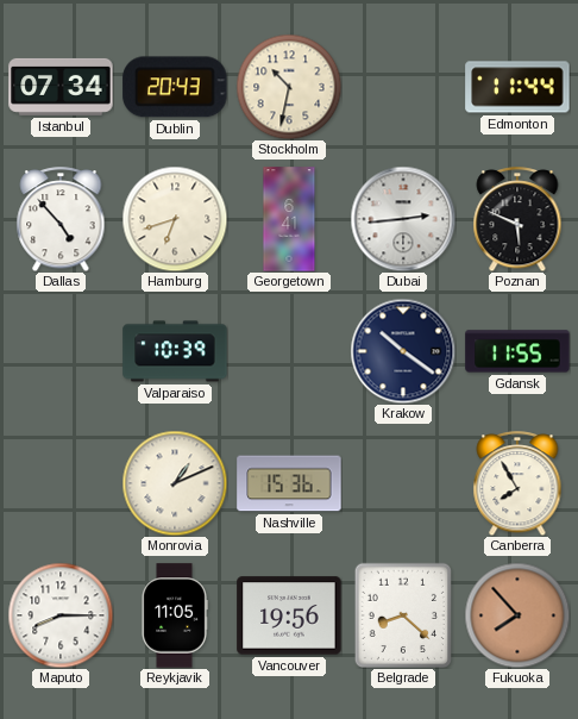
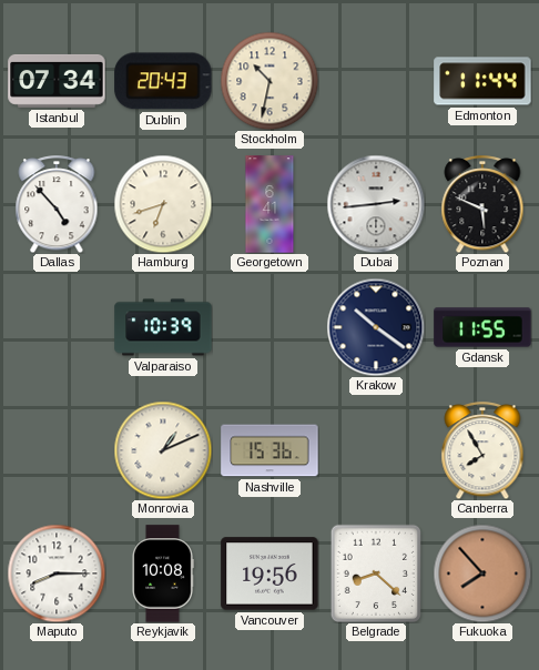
Reykjavik: 11:05 -> 10:08 (163, 573)
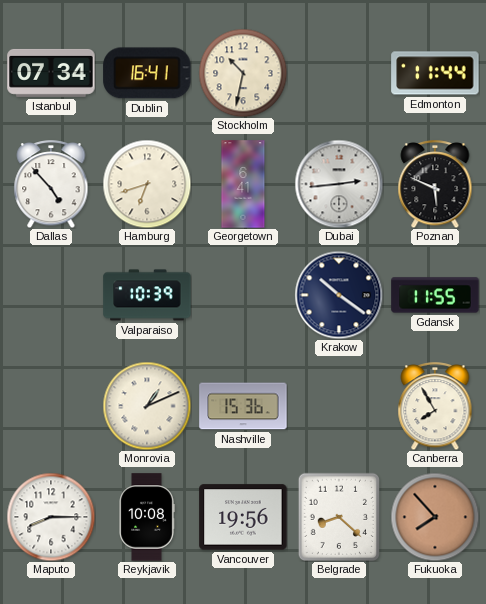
Dublin: 20:43 -> 16:41 (147, 73)
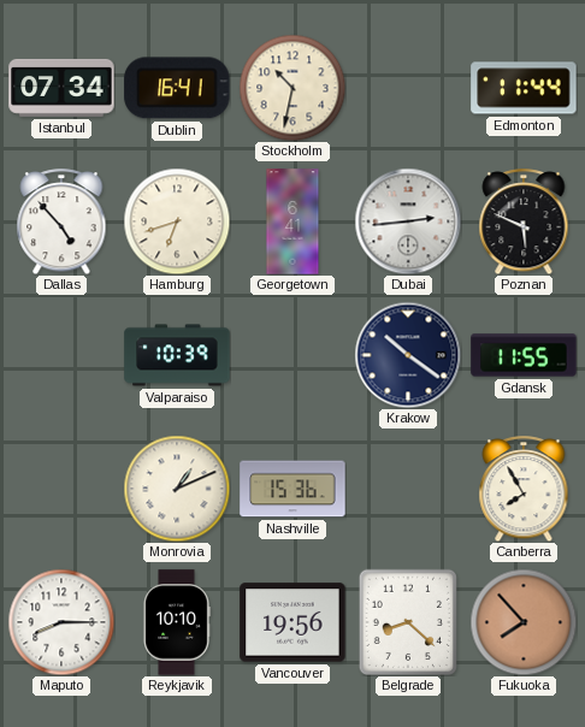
Reykjavik: 10:08 -> 10:10 (177, 622)
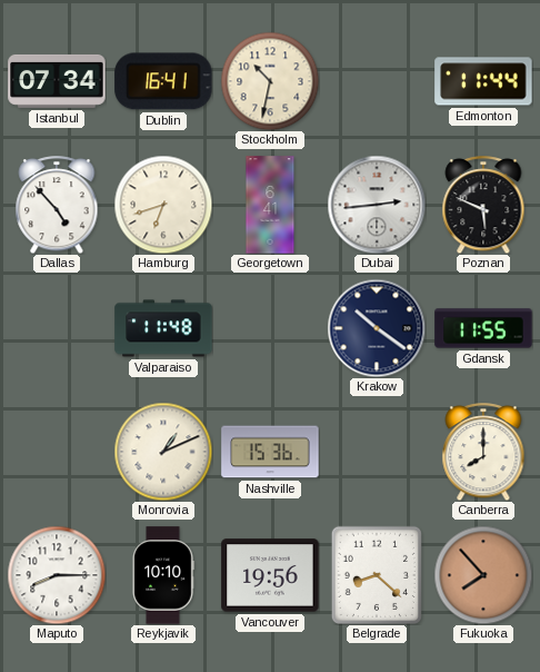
Valparaiso: 10:39 -> 11:48 (163, 328)
Canberra: 7:55 -> 8:00 (483, 452)
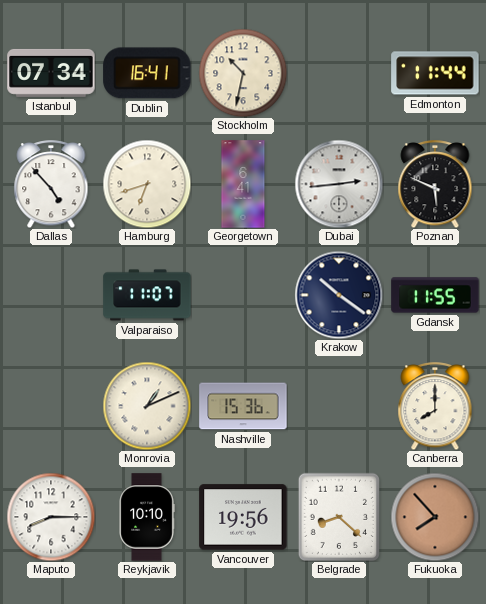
Valparaiso: 11:48 -> 11:07 (147, 295)
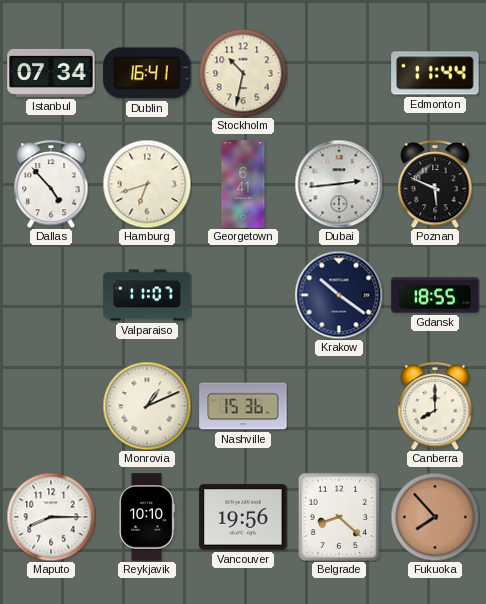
Gdansk: 11:55 -> 18:55 (435, 295)
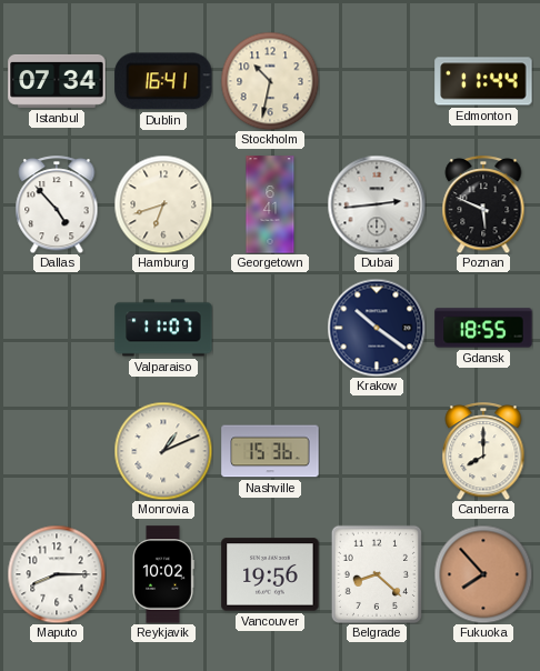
Reykjavik: 10:10 -> 10:02 (163, 574)
